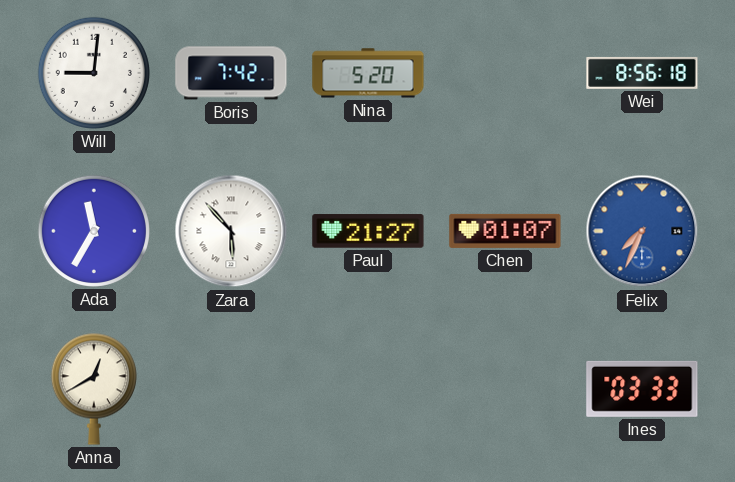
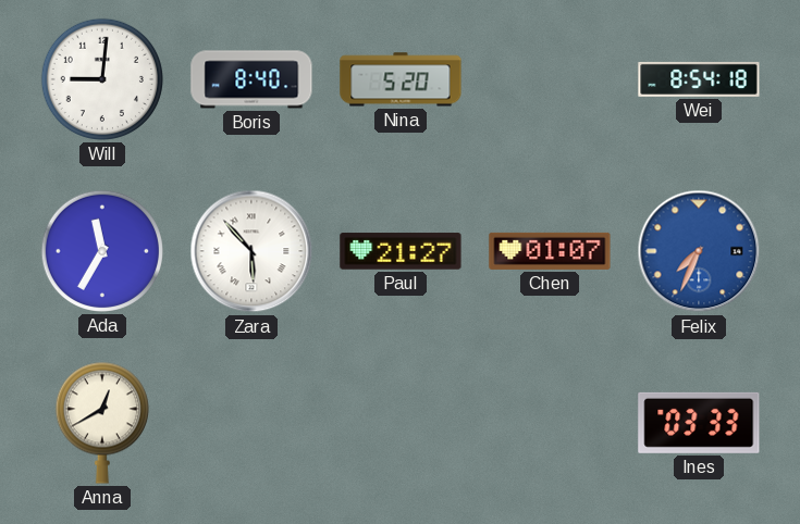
Boris: 7:42 -> 8:40 (251, 79)
Wei: 8:56 -> 8:54 (699, 79)
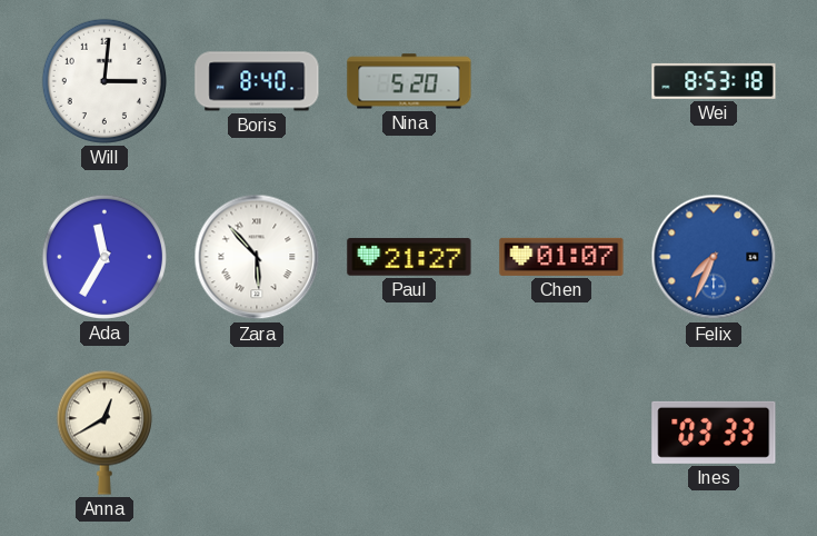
Will: 9:01 -> 3:01 (104, 81)
Wei: 8:54 -> 8:53 (714, 81)
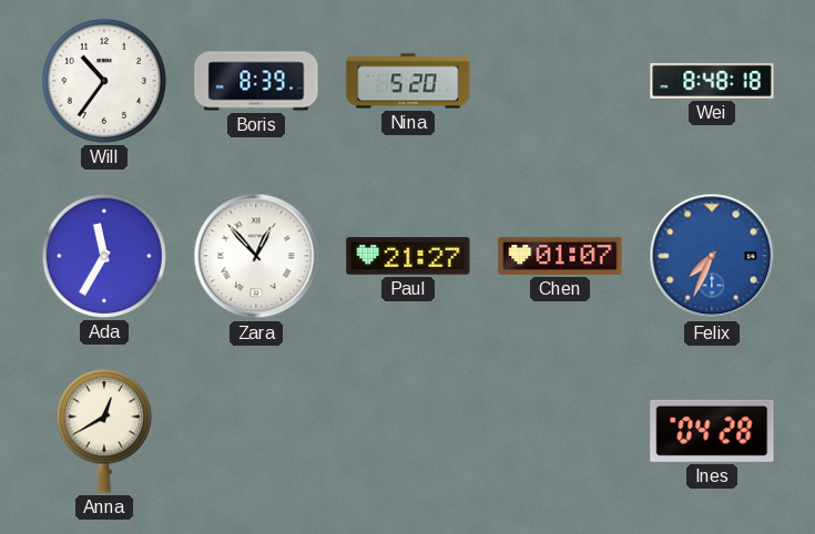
Will: 3:01 -> 10:36 (104, 81)
Boris: 8:40 -> 8:39 (256, 81)
Wei: 8:53 -> 8:48 (712, 81)
Zara: 5:53 -> 12:53 (256, 256)
Ines: 03:33 -> 04:28 (712, 431)
